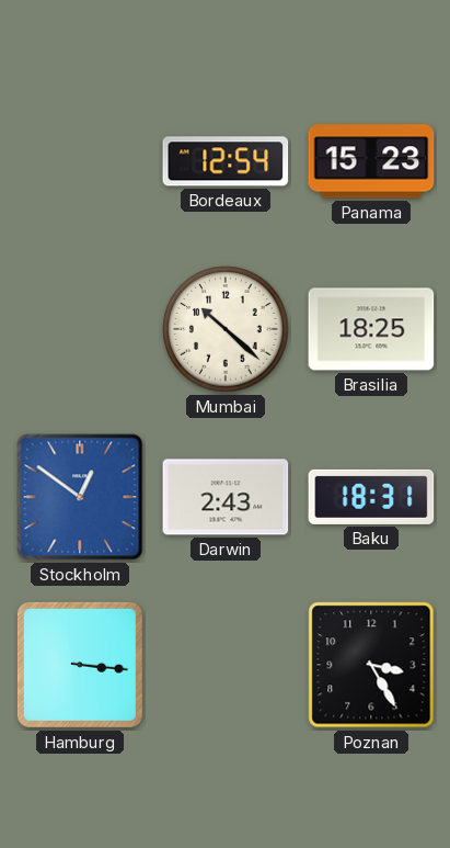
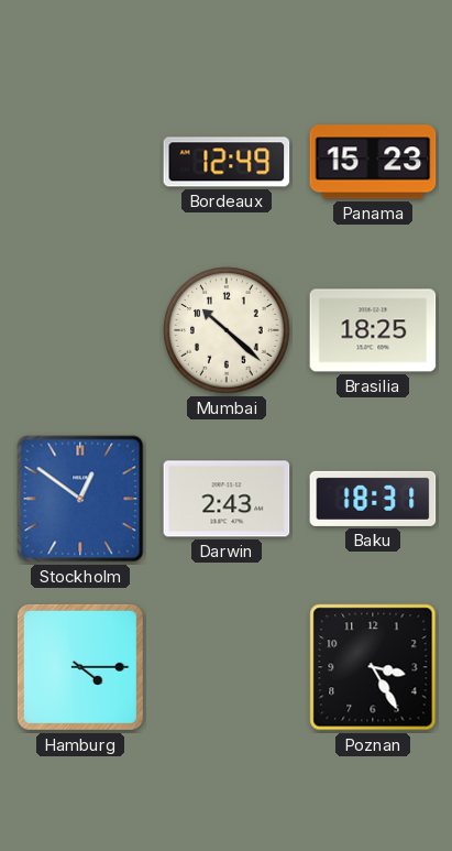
Bordeaux: 12:54 -> 12:49 (227, 162)
Hamburg: 3:16 -> 4:15 (80, 667)
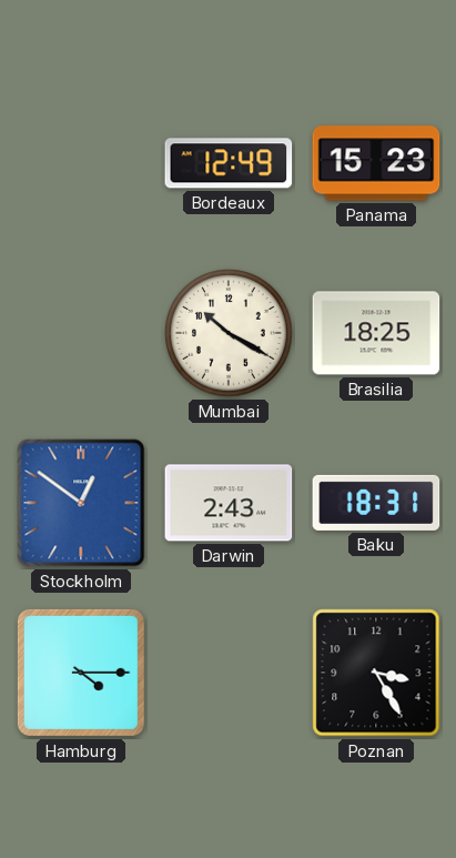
Mumbai: 10:22 -> 10:20 (229, 333)
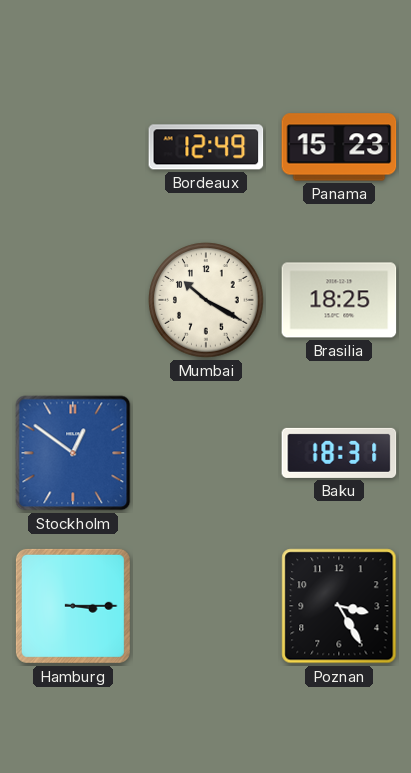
Darwin: 2:43 -> none (229, 503)
Hamburg: 4:15 -> 3:15 (73, 606)
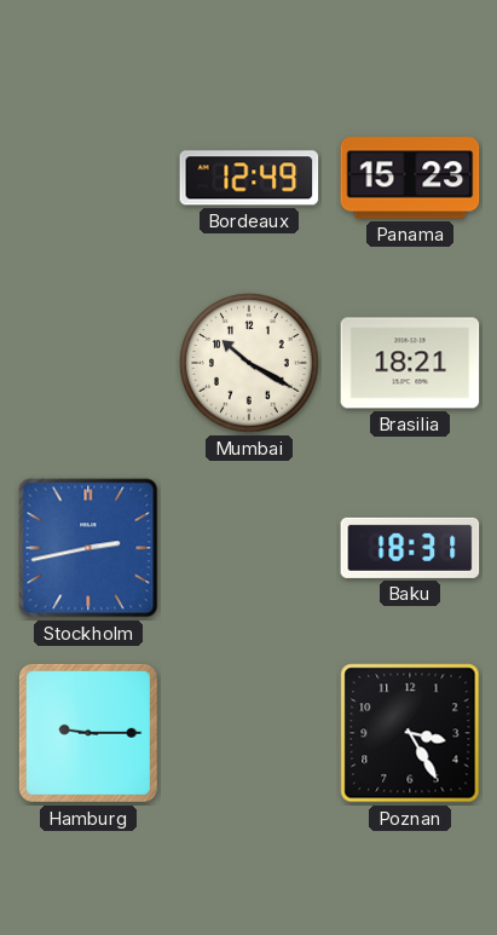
Brasilia: 18:25 -> 18:21 (410, 363)
Stockholm: 12:51 -> 2:43 (88, 548)
Hamburg: 3:15 -> 9:15 (88, 733)
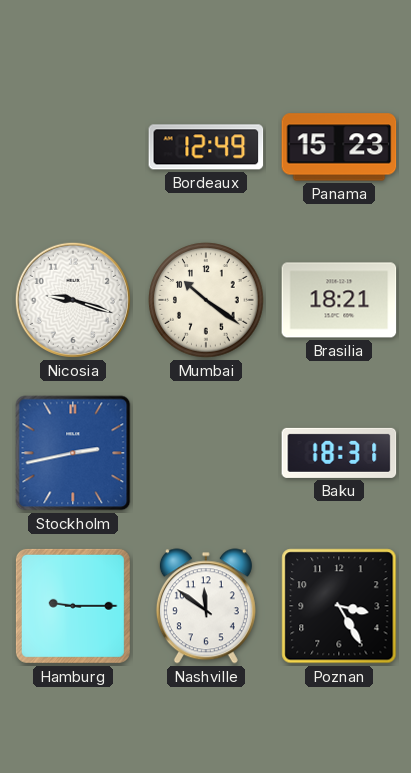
Nicosia: none -> 9:18 (73, 300)
Mumbai: 10:20 -> 10:21 (206, 300)
Nashville: none -> 11:51 (206, 606)
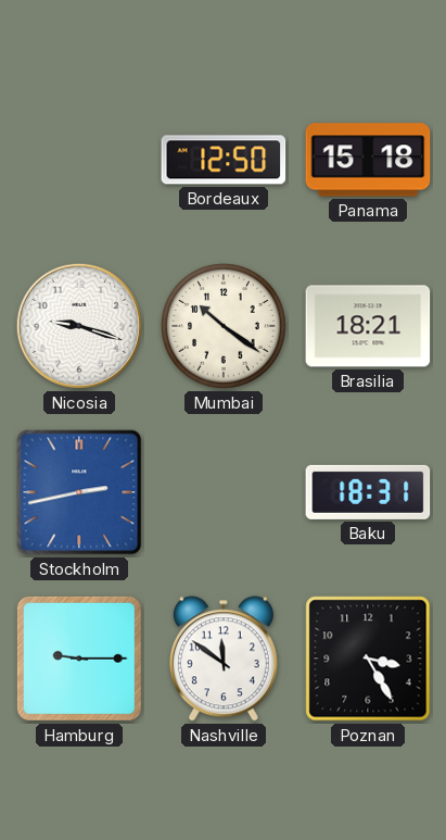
Bordeaux: 12:49 -> 12:50 (224, 160)
Panama: 15:23 -> 15:18 (368, 160)
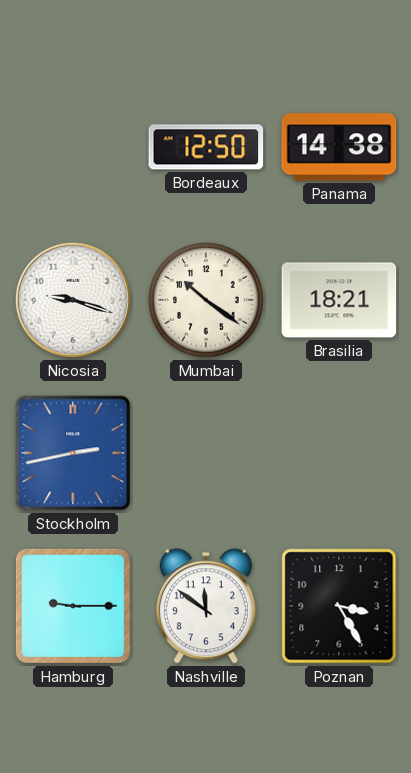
Panama: 15:18 -> 14:38 (339, 147)
Baku: 18:31 -> none (368, 492)
